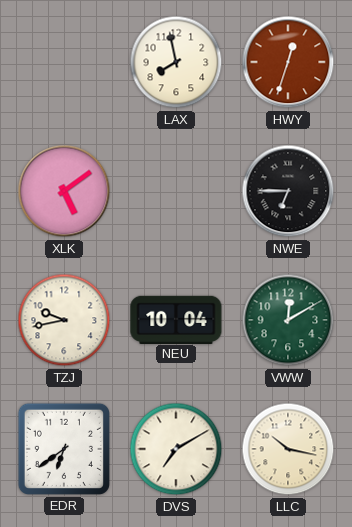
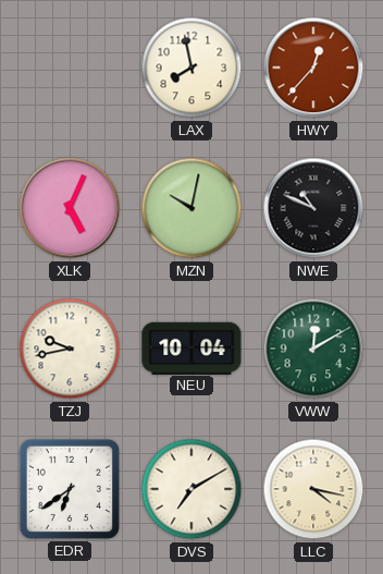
HWY: 12:33 -> 12:37 (313, 68)
XLK: 5:09 -> 5:04 (70, 208)
MZN: none -> 10:02 (191, 208)
NWE: 6:45 -> 10:49 (313, 208)
LLC: 10:17 -> 4:17 (313, 489)
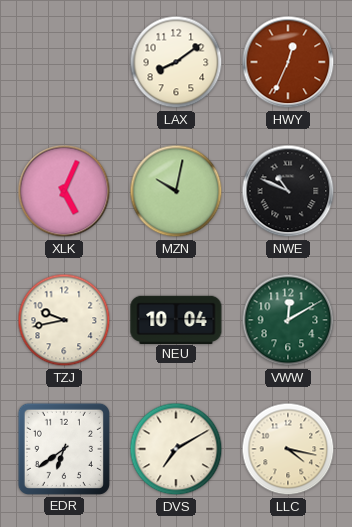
LAX: 7:58 -> 8:09 (176, 62)
HWY: 12:37 -> 12:34 (288, 62)
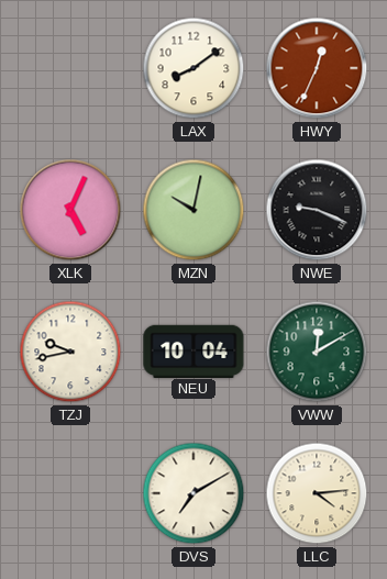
NWE: 10:49 -> 9:19 (317, 210)
EDR: 6:39 -> none (64, 449)
LLC: 4:17 -> 4:14 (317, 493)
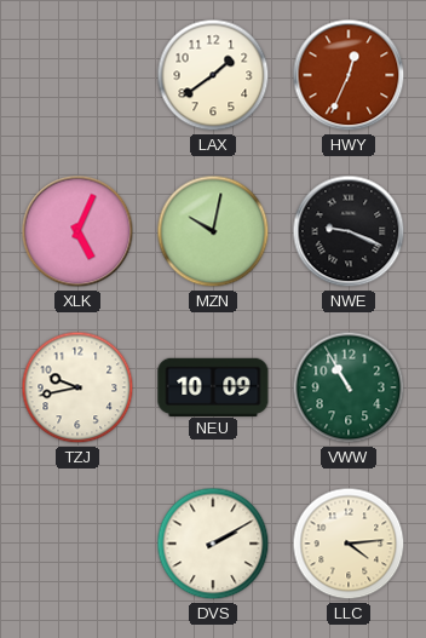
LAX: 8:09 -> 1:39 (213, 75)
NEU: 10:04 -> 10:09 (213, 386)
VWW: 12:10 -> 10:55 (349, 387)
DVS: 7:10 -> 2:10 (213, 544)
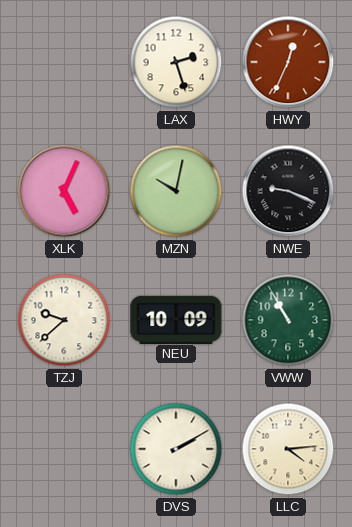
LAX: 1:39 -> 2:27 (176, 62)
TZJ: 9:43 -> 9:38 (64, 320)
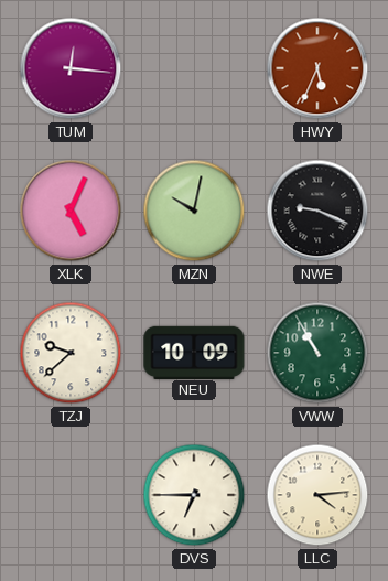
TUM: none -> 12:16 (71, 68)
LAX: 2:27 -> none (176, 62)
HWY: 12:34 -> 5:34 (317, 68)
DVS: 2:10 -> 6:45 (194, 495)
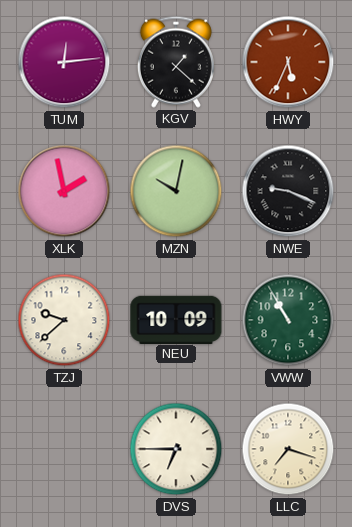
TUM: 12:16 -> 12:14 (64, 62)
KGV: none -> 1:22 (176, 62)
XLK: 5:04 -> 1:58 (64, 191)
LLC: 4:14 -> 7:18 (288, 449)
